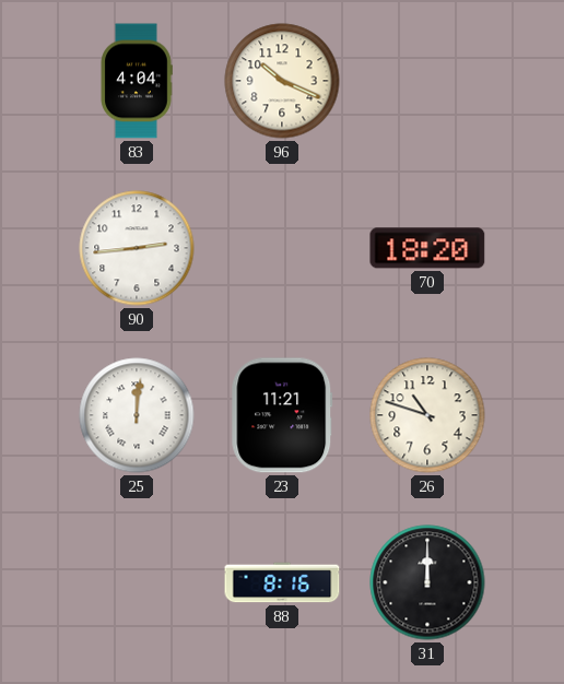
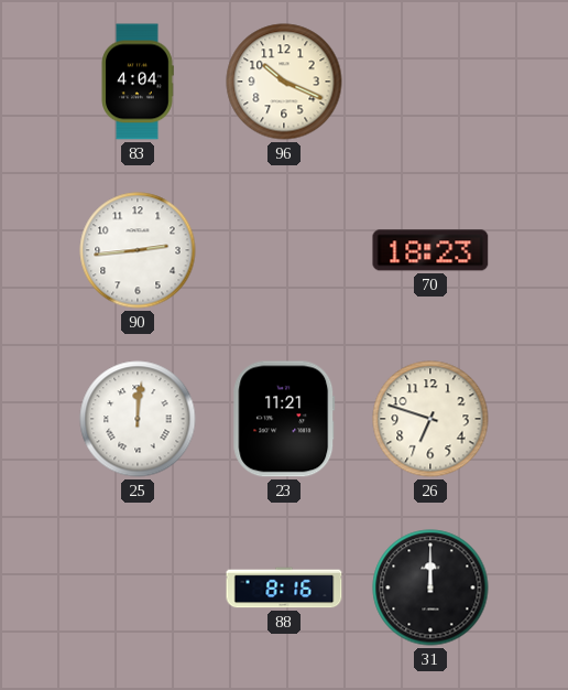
70: 18:20 -> 18:23 (430, 250)
26: 10:48 -> 6:48 (430, 419)
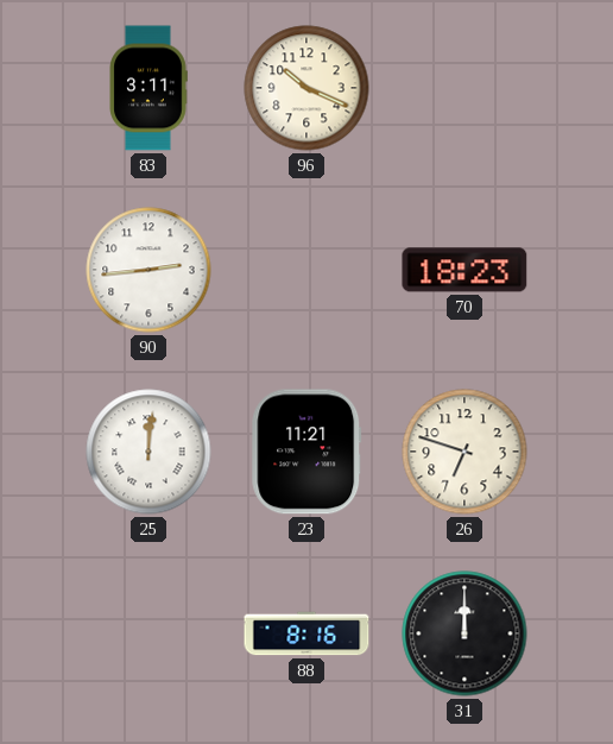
83: 4:04 -> 3:11 (148, 88)
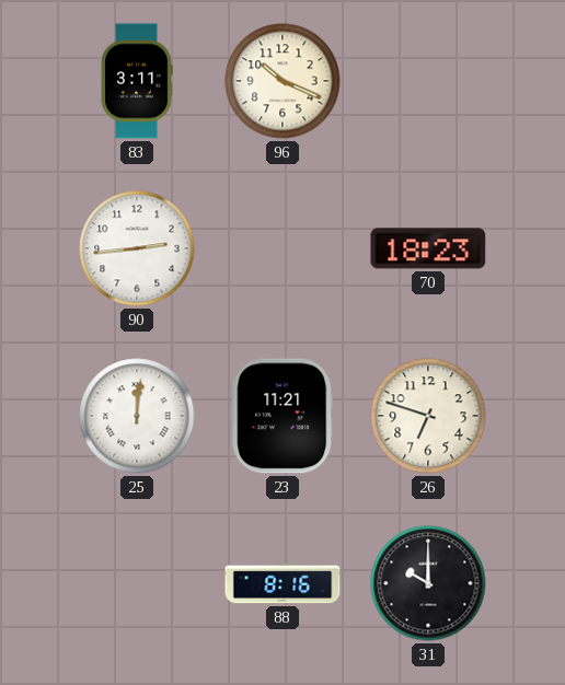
31: 12:00 -> 10:00 (428, 583)
